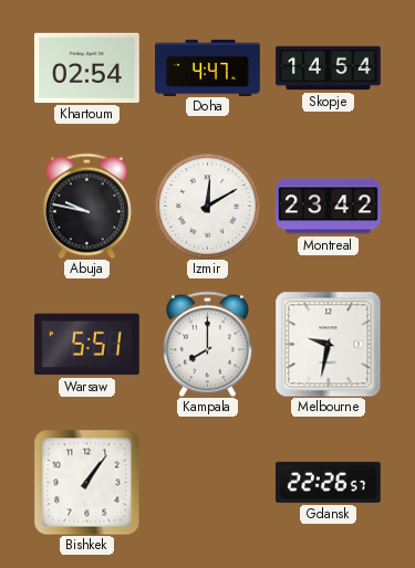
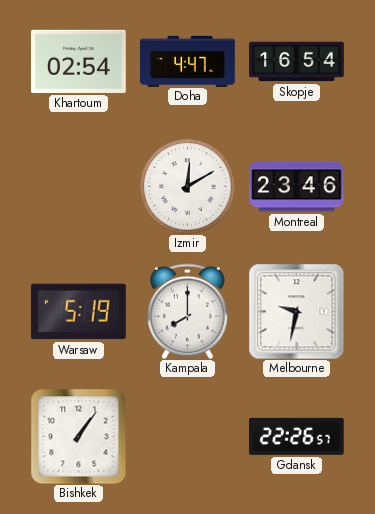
Skopje: 14:54 -> 16:54 (297, 62)
Abuja: 9:47 -> none (86, 206)
Montreal: 23:42 -> 23:46 (297, 187)
Warsaw: 5:51 -> 5:19 (78, 312)
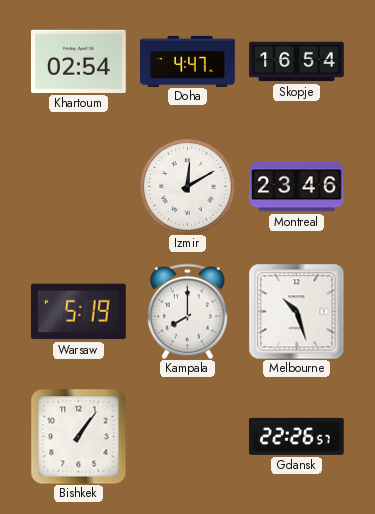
Melbourne: 9:32 -> 10:27 (296, 311)
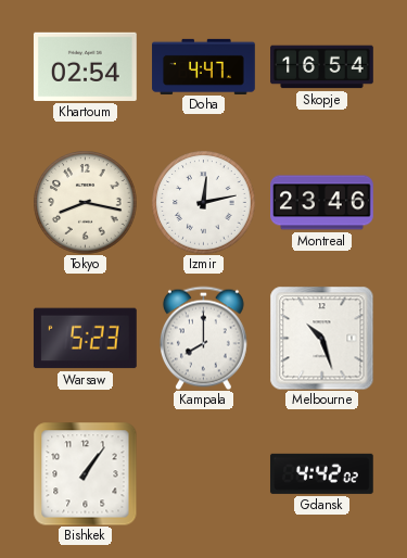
Tokyo: none -> 8:17 (85, 202)
Izmir: 12:10 -> 12:13 (203, 202)
Warsaw: 5:19 -> 5:23 (85, 339)
Gdansk: 22:26 -> 4:42 (321, 473)
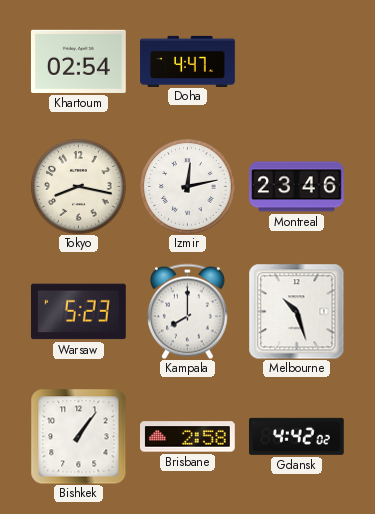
Skopje: 16:54 -> none (322, 67)
Brisbane: none -> 2:58 (188, 437)
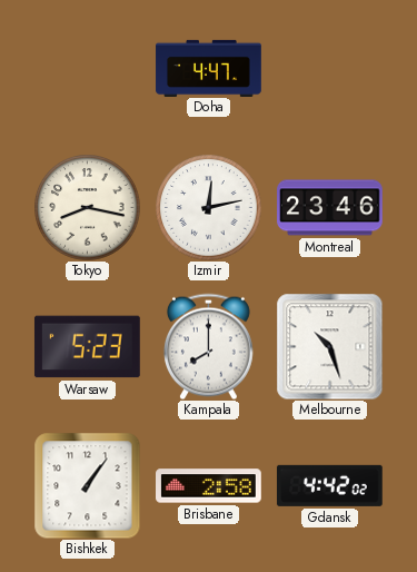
Khartoum: 02:54 -> none (78, 61)
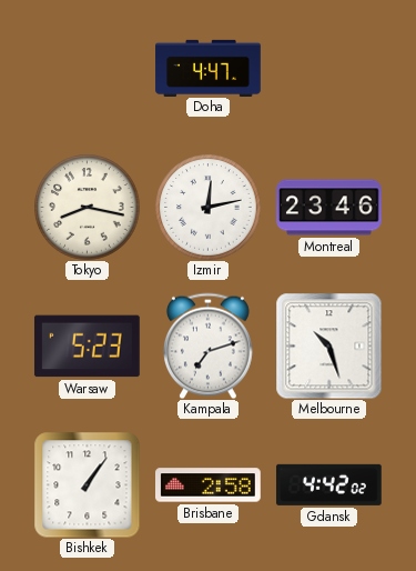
Kampala: 8:00 -> 7:12 (207, 345)
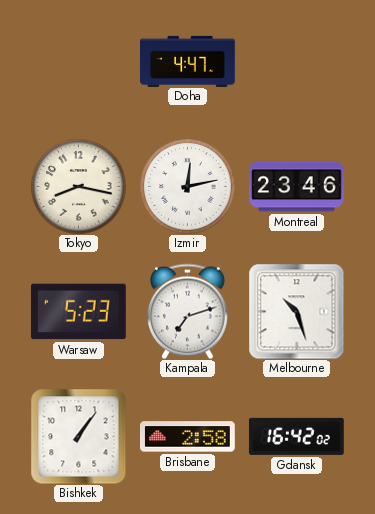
Gdansk: 4:42 -> 16:42 (296, 436)
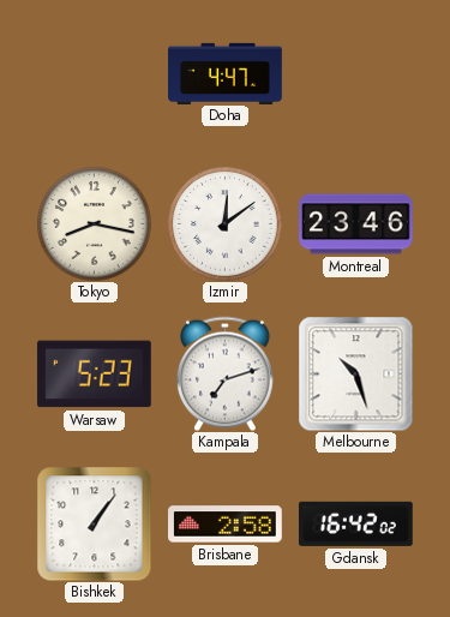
Izmir: 12:13 -> 12:09 (224, 223)
